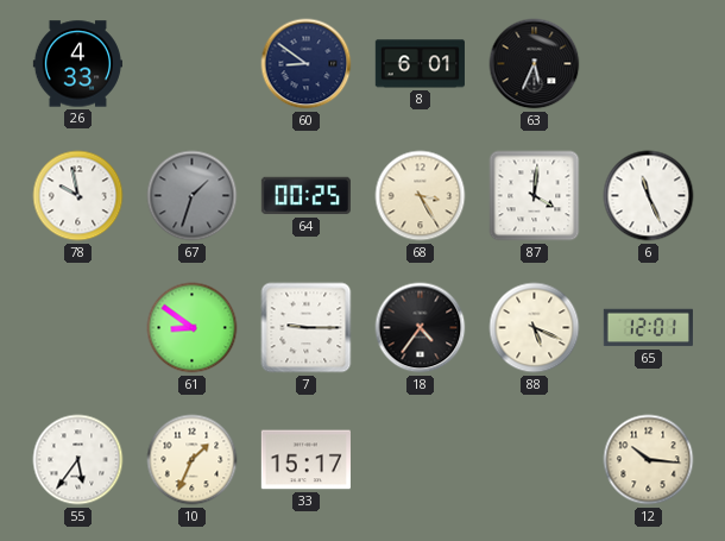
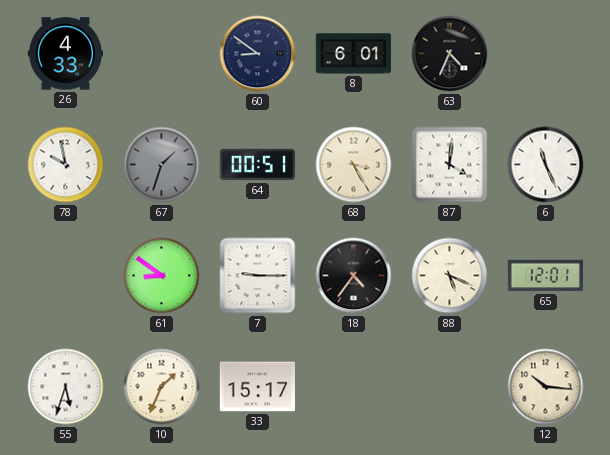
63: 5:34 -> 4:34 (450, 54)
64: 00:25 -> 00:51 (257, 165)
55: 5:36 -> 5:33 (66, 387)
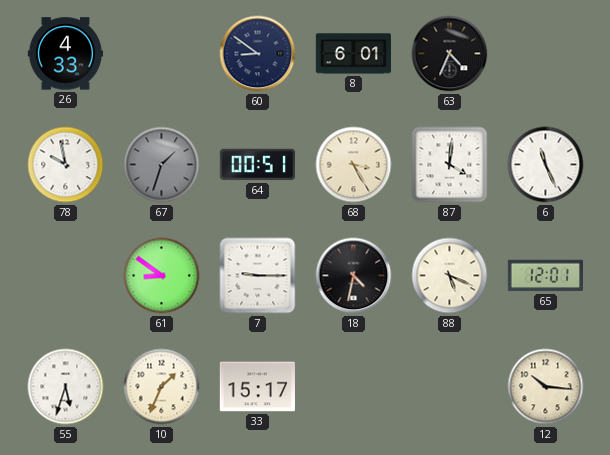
18: 4:36 -> 4:32 (354, 276)
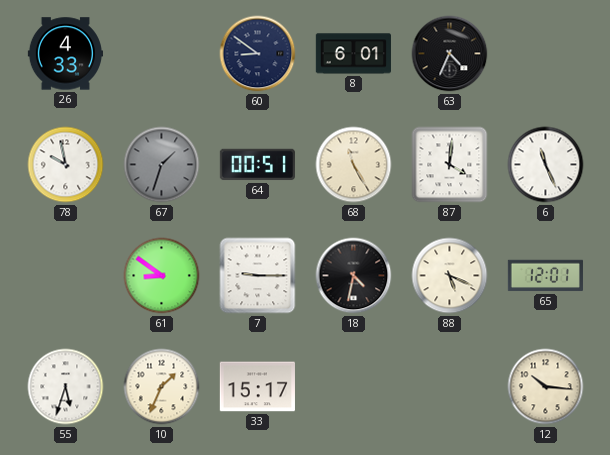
68: 3:25 -> 11:25 (354, 165)
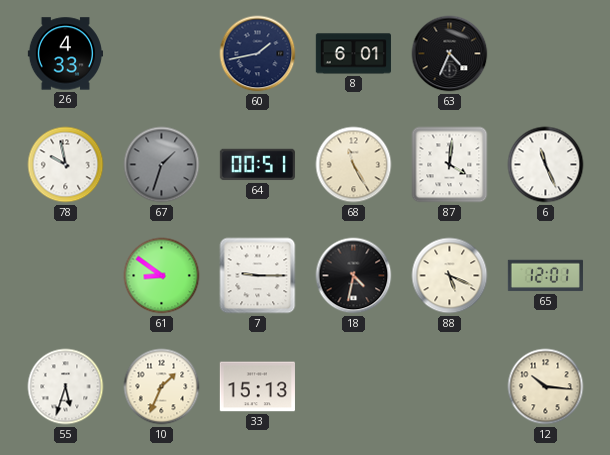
60: 8:51 -> 1:43 (258, 54)
33: 15:17 -> 15:13 (257, 387)
